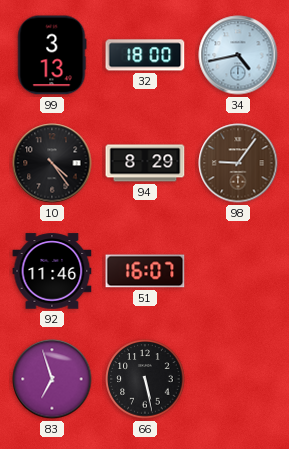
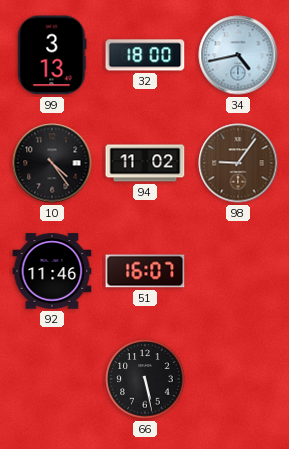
94: 8:29 -> 11:02 (145, 163)
83: 6:57 -> none (52, 379)
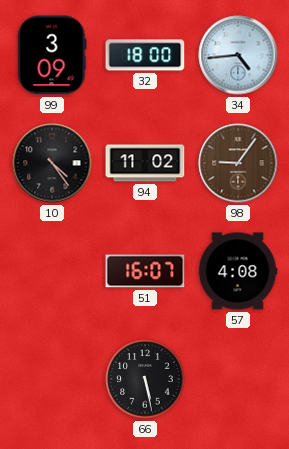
99: 3:13 -> 3:09 (52, 55)
34: 4:43 -> 4:44 (238, 55)
92: 11:46 -> none (52, 271)
57: none -> 4:08 (238, 271)
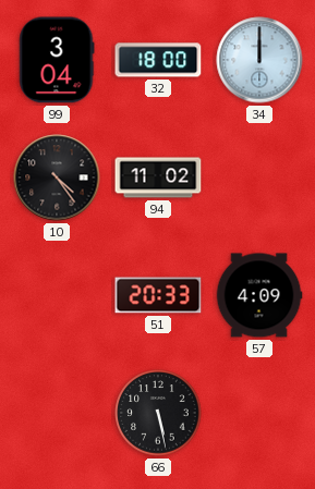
99: 3:09 -> 3:04 (57, 60)
34: 4:44 -> 12:00 (259, 60)
98: 9:06 -> none (238, 163)
51: 16:07 -> 20:33 (158, 295)
57: 4:08 -> 4:09 (259, 295)
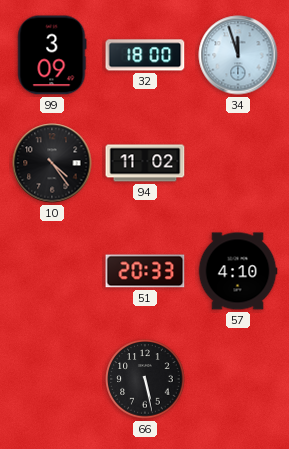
99: 3:04 -> 3:09 (52, 55)
34: 12:00 -> 11:57 (238, 55)
57: 4:09 -> 4:10 (238, 271)
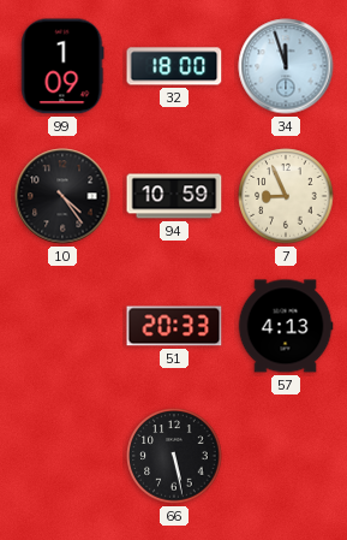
99: 3:09 -> 1:09 (62, 66)
94: 11:02 -> 10:59 (174, 196)
7: none -> 8:56 (286, 196)
57: 4:10 -> 4:13 (286, 326)
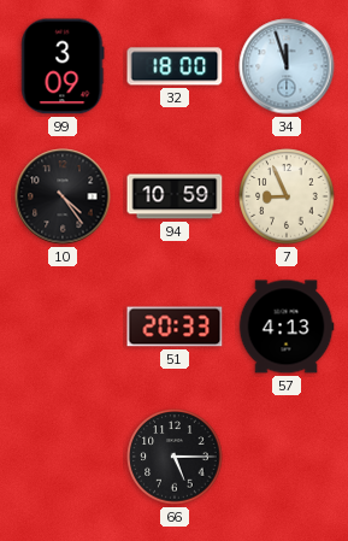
99: 1:09 -> 3:09 (63, 66)
66: 5:28 -> 5:15 (175, 457)
